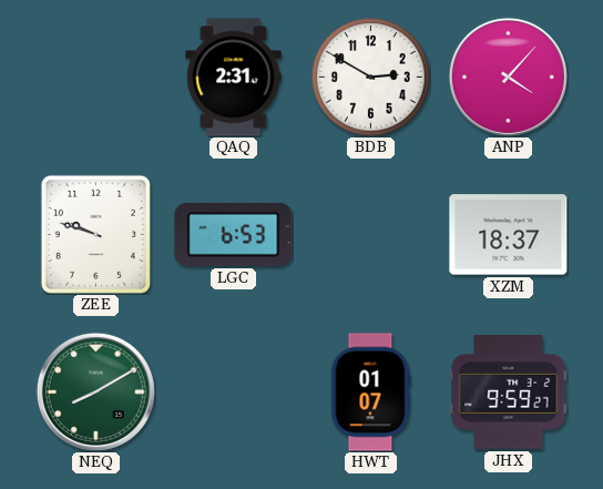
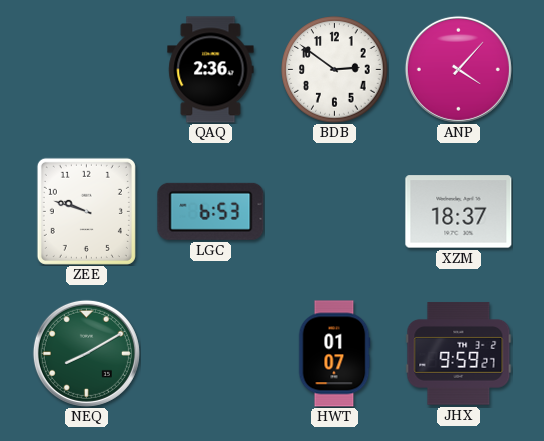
QAQ: 2:31 -> 2:36 (211, 70)
BDB: 2:50 -> 2:51 (335, 70)
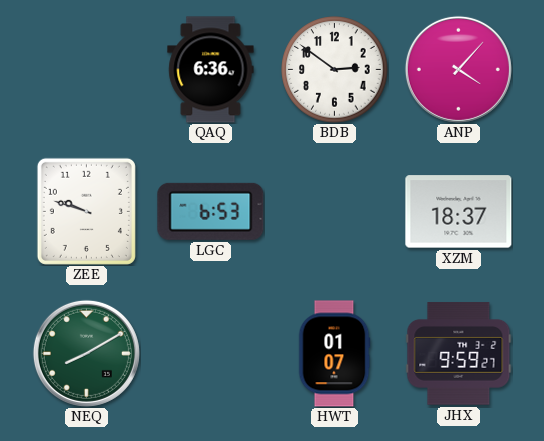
QAQ: 2:36 -> 6:36 (211, 70)
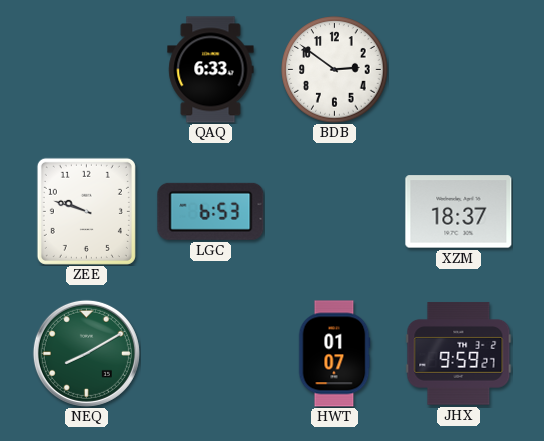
QAQ: 6:36 -> 6:33 (211, 70)
ANP: 4:07 -> none (458, 69)
